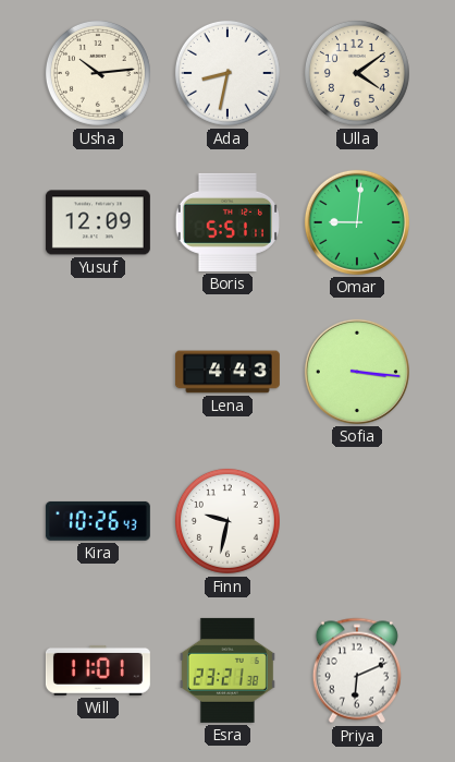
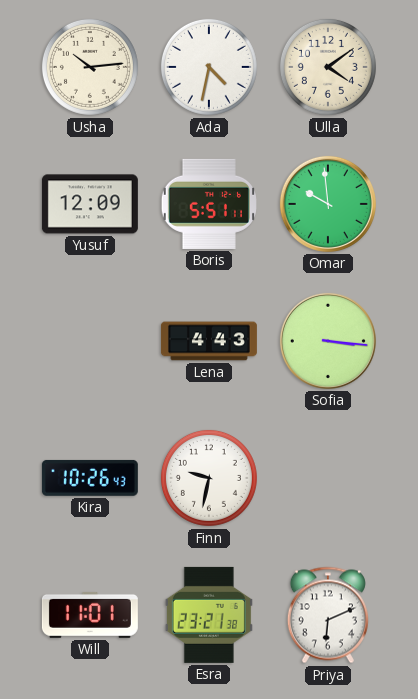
Ada: 8:32 -> 4:32 (209, 67)
Omar: 9:01 -> 9:59 (328, 204)
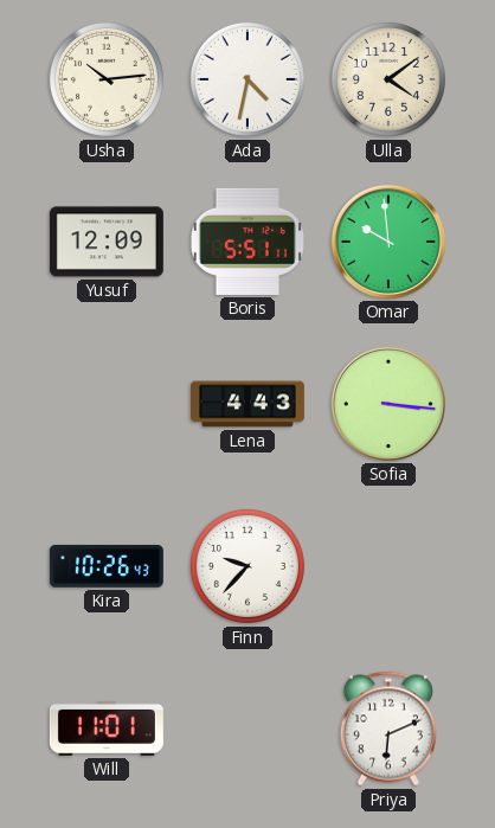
Finn: 9:32 -> 9:37 (247, 566)
Esra: 23:21 -> none (209, 615)
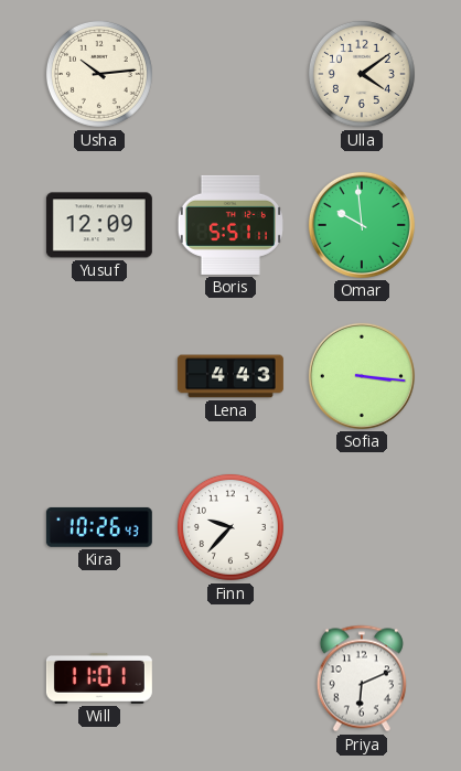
Ada: 4:32 -> none (247, 79)
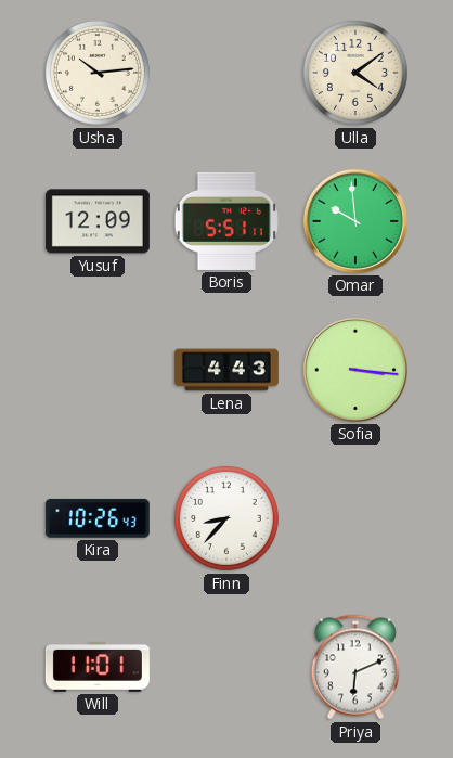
Finn: 9:37 -> 8:37 (226, 518)
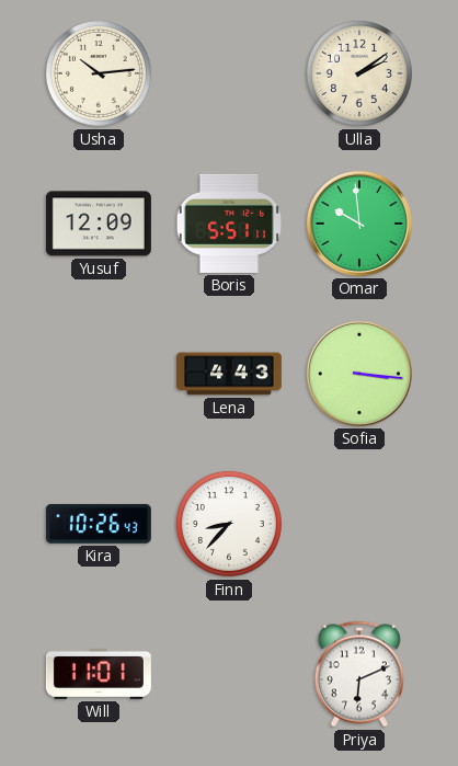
Ulla: 4:09 -> 2:09 (359, 73)
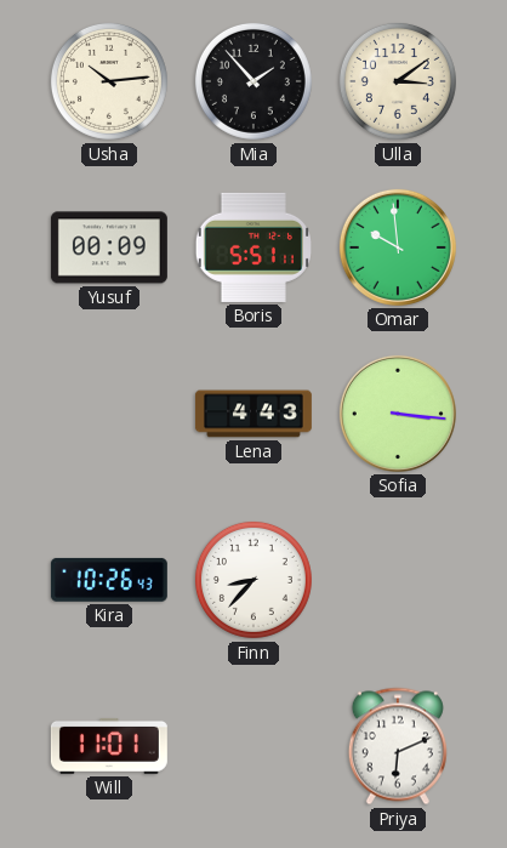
Mia: none -> 1:53 (253, 81)
Ulla: 2:09 -> 3:09 (398, 81)
Yusuf: 12:09 -> 00:09 (109, 247)
